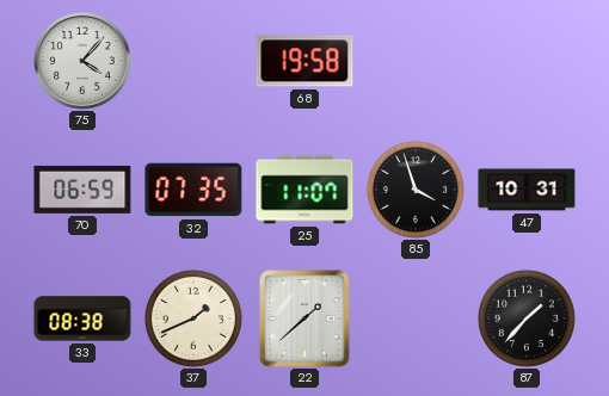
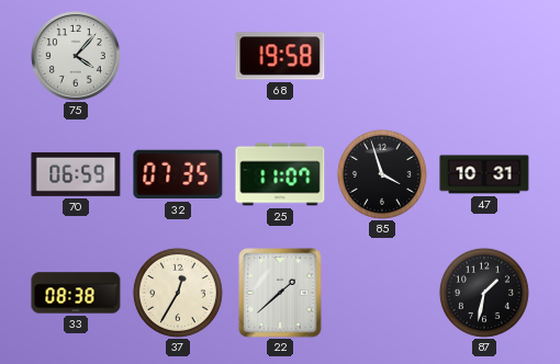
37: 1:41 -> 12:35 (178, 293)
87: 1:37 -> 1:32 (484, 293)
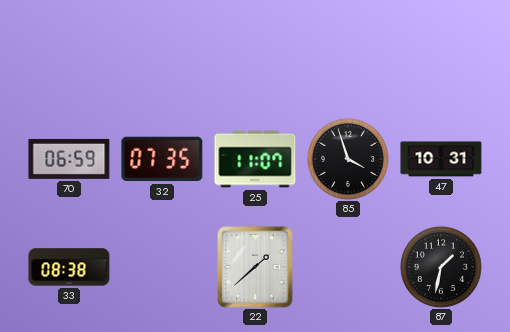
75: 4:07 -> none (76, 56)
68: 19:58 -> none (280, 56)
37: 12:35 -> none (178, 293)
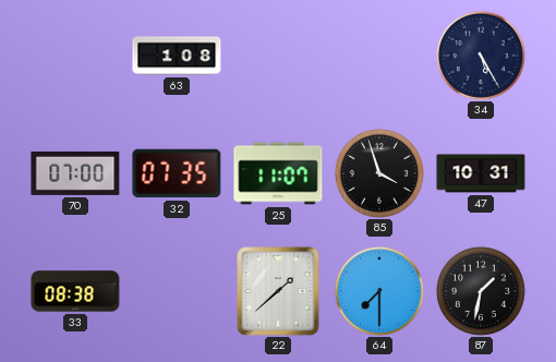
63: none -> 1:08 (177, 56)
34: none -> 5:25 (481, 56)
70: 06:59 -> 07:00 (75, 173)
64: none -> 7:30 (379, 291)
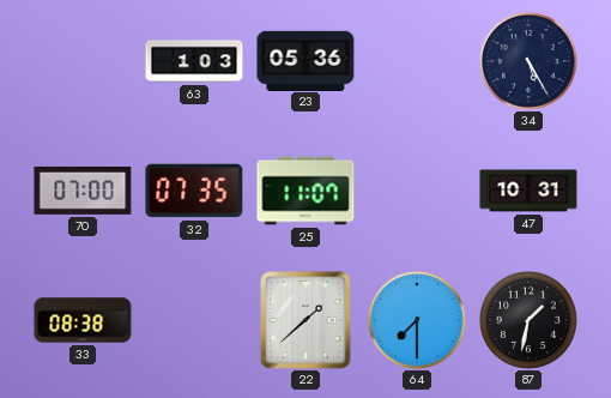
63: 1:08 -> 1:03 (194, 61)
23: none -> 05:36 (305, 60)
85: 3:57 -> none (379, 173)
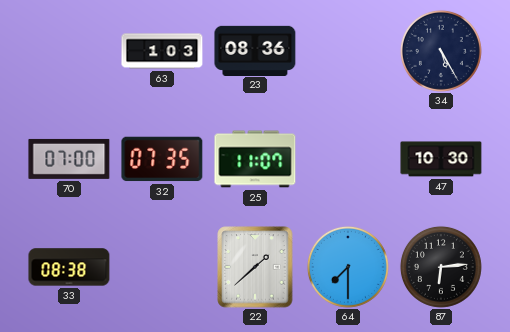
23: 05:36 -> 08:36 (255, 50)
47: 10:31 -> 10:30 (441, 159)
87: 1:32 -> 6:14 (441, 267)
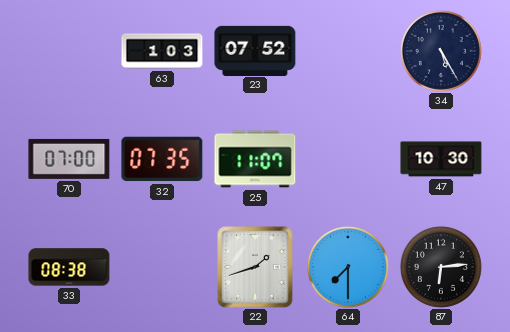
23: 08:36 -> 07:52 (255, 50)
22: 1:38 -> 1:42 (255, 267)
